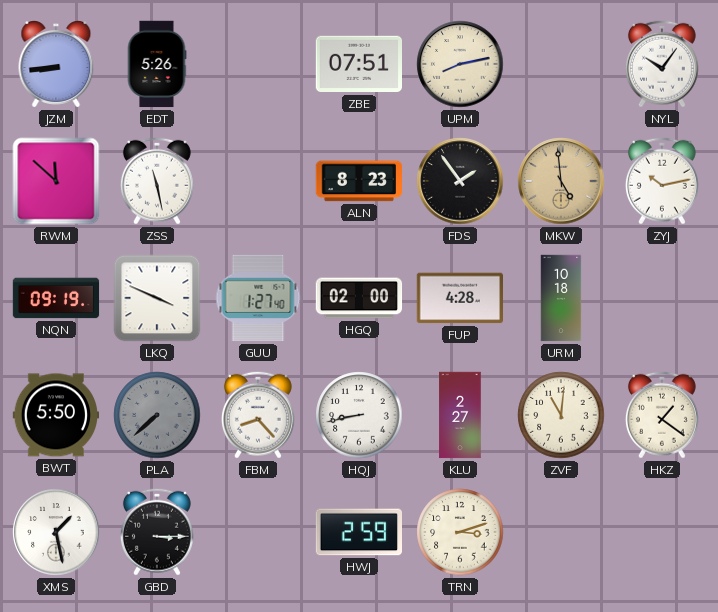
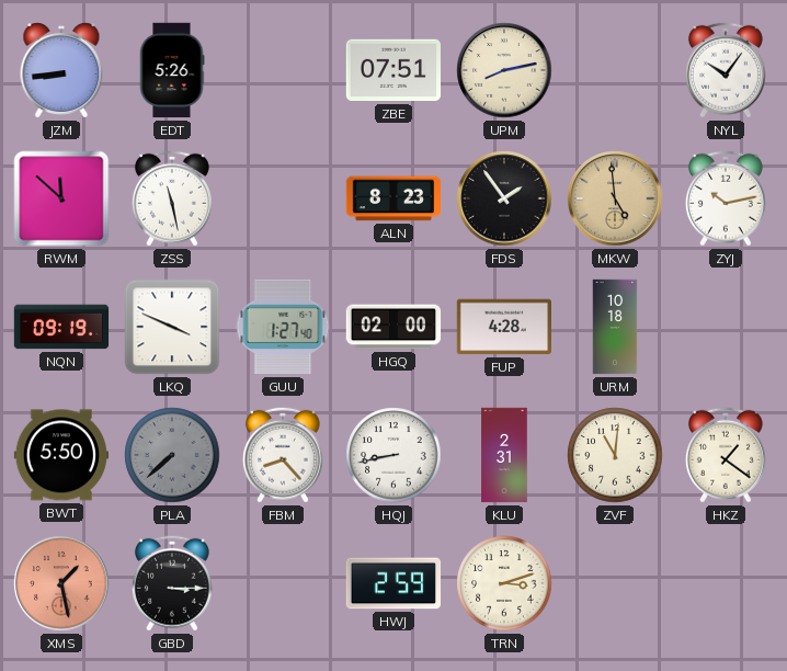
KLU: 2:27 -> 2:31 (504, 455)
XMS dial: white -> salmon (61, 583)
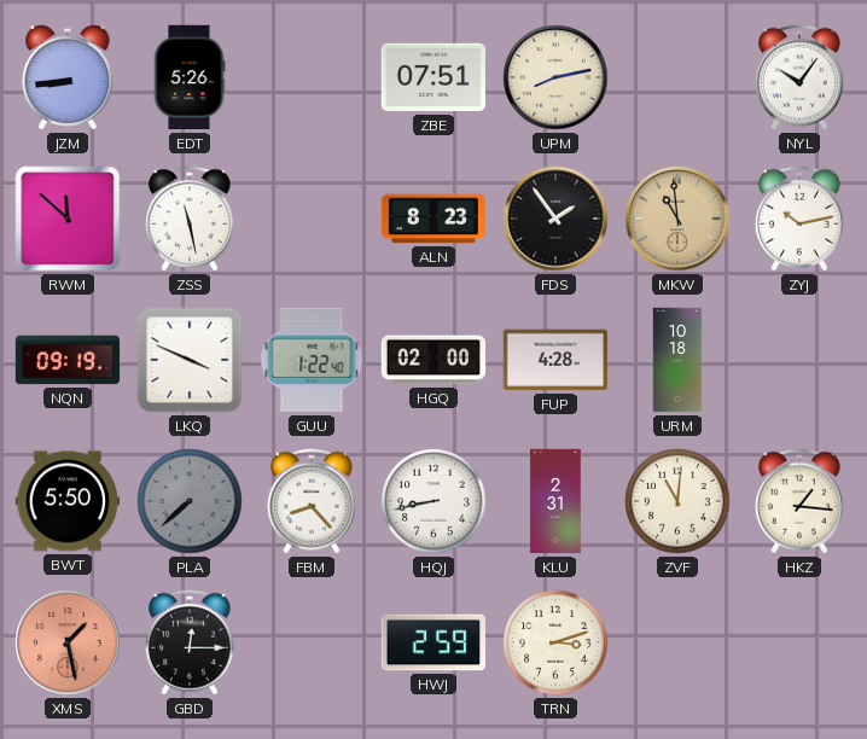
MKW: 4:59 -> 10:59 (677, 219)
GUU: 1:27 -> 1:22 (312, 360)
HKZ: 1:21 -> 1:16 (799, 501)
GBD: 3:15 -> 12:15 (190, 642)
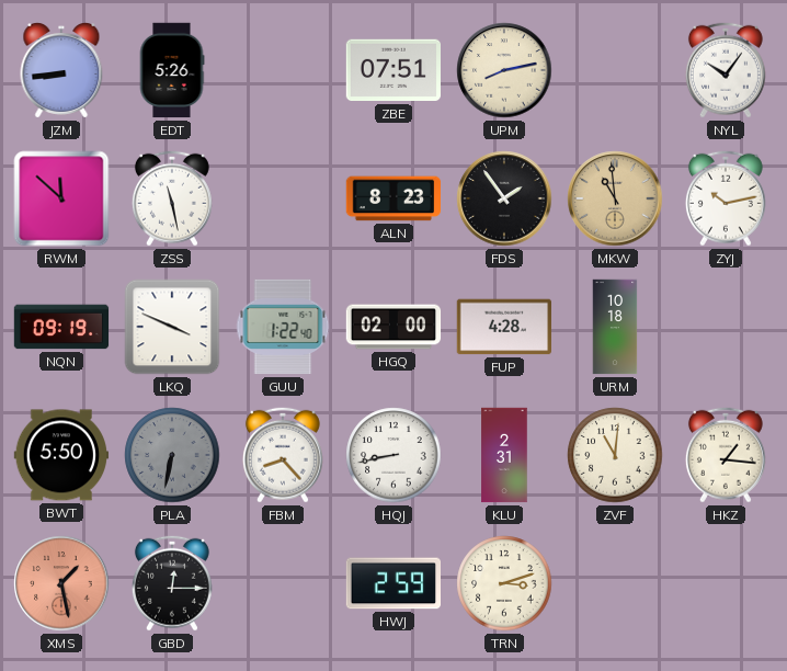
PLA: 7:38 -> 6:32 (172, 455)
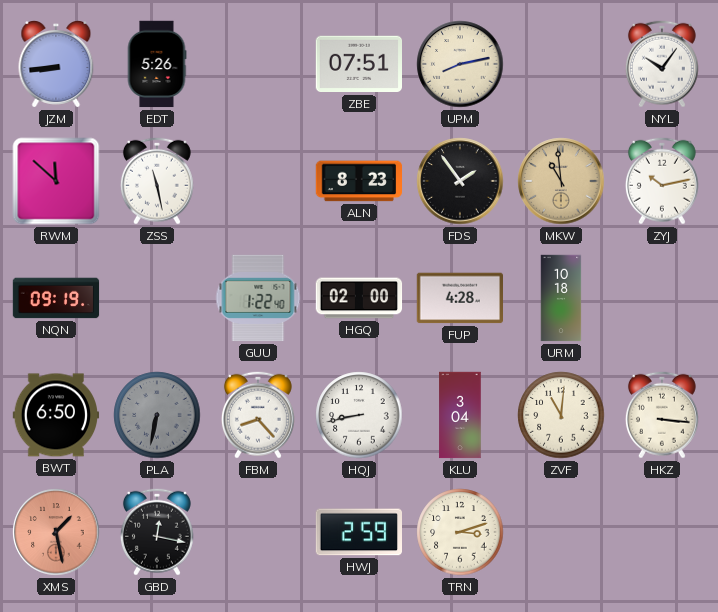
LKQ: 3:49 -> none (172, 327)
BWT: 5:50 -> 6:50 (56, 415)
KLU: 2:31 -> 3:04 (460, 415)
HKZ: 1:16 -> 3:16 (662, 415)
GBD: 12:15 -> 12:17 (157, 532)
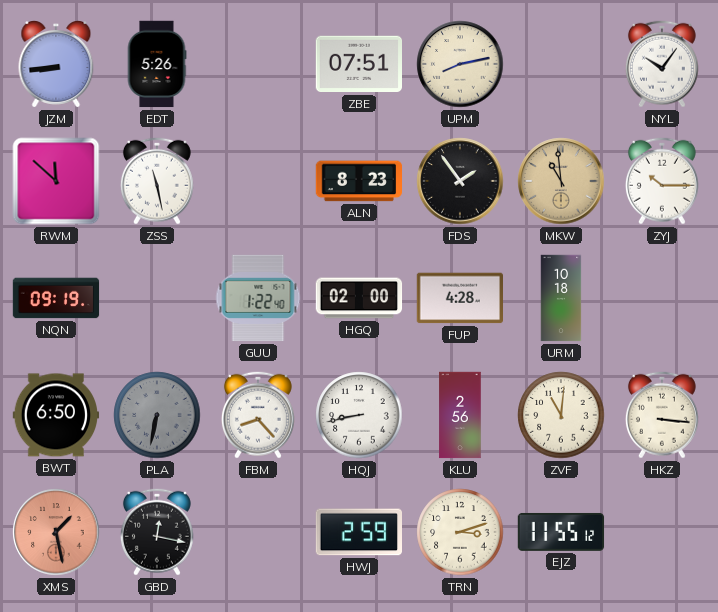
ZYJ: 10:13 -> 10:15 (662, 181)
KLU: 3:04 -> 2:56 (460, 415)
EJZ: none -> 11:55 (561, 532)
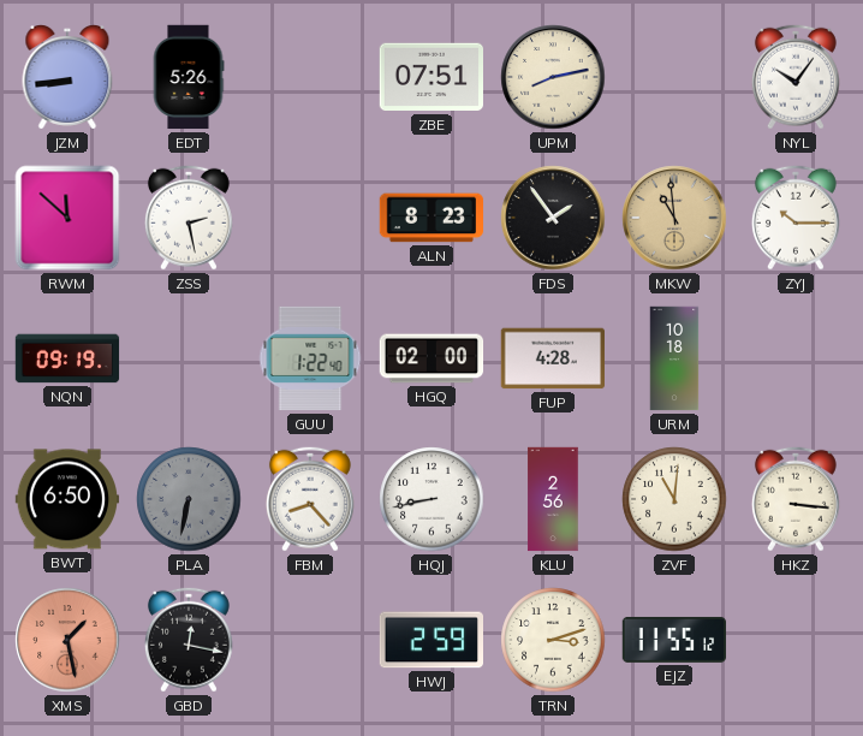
ZSS: 11:28 -> 2:28 (189, 218)
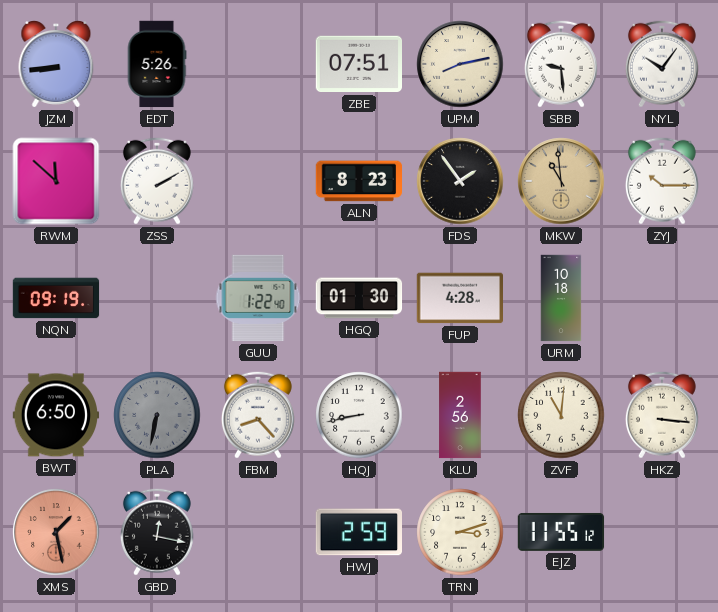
SBB: none -> 9:29 (561, 64)
ZSS: 2:28 -> 2:10 (157, 181)
HGQ: 02:00 -> 01:30 (359, 298)
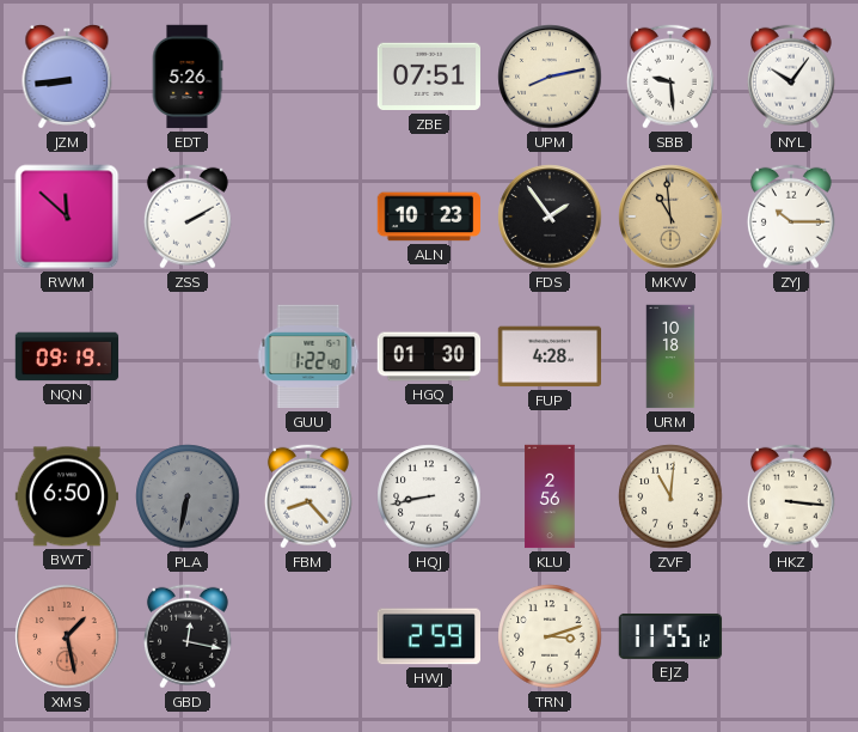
ALN: 8:23 -> 10:23 (429, 216)
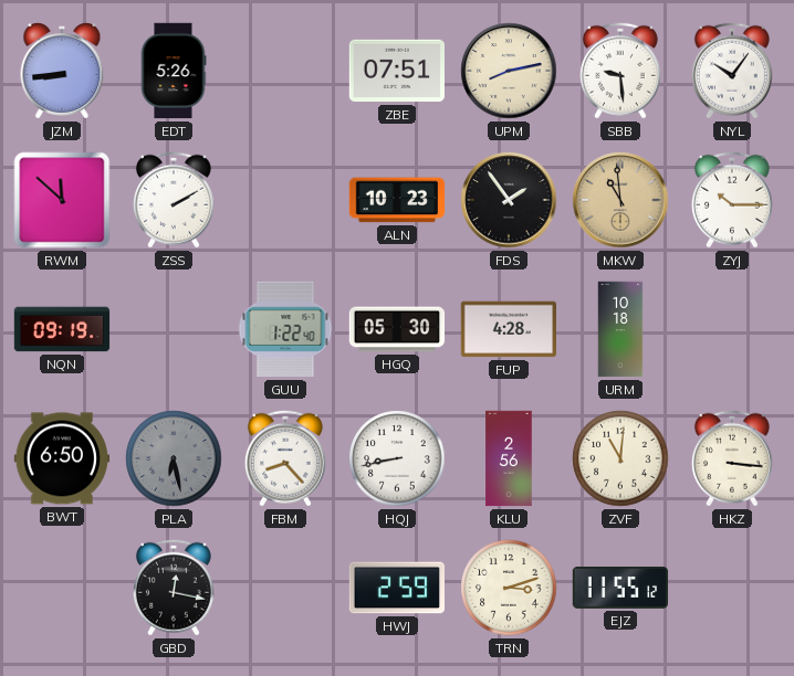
HGQ: 01:30 -> 05:30 (397, 329)
PLA: 6:32 -> 6:28 (174, 458)
XMS: 1:28 -> none (67, 636)
